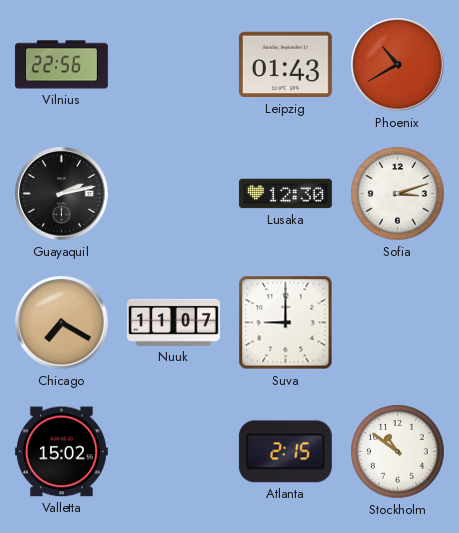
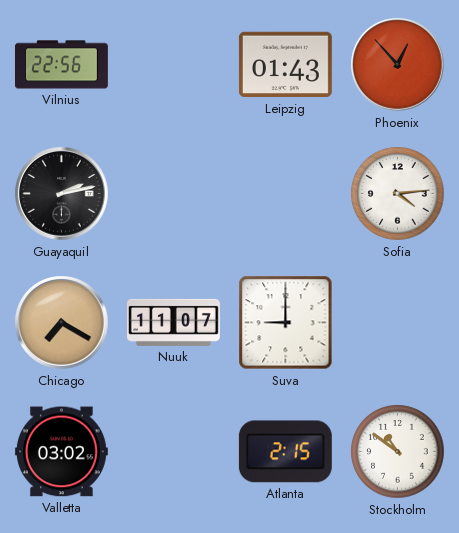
Phoenix: 10:40 -> 12:53 (398, 65)
Lusaka: 12:30 -> none (285, 194)
Sofia: 3:12 -> 4:14 (398, 194)
Valletta: 15:02 -> 03:02 (61, 452)
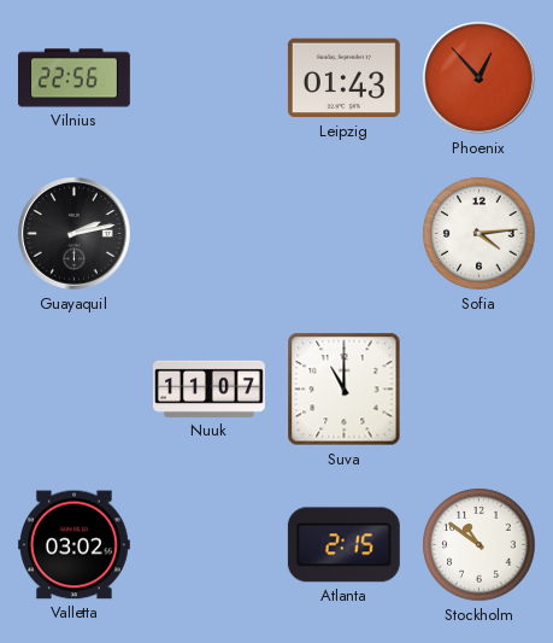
Chicago: 7:20 -> none (62, 323)
Suva: 9:00 -> 11:00 (345, 390)
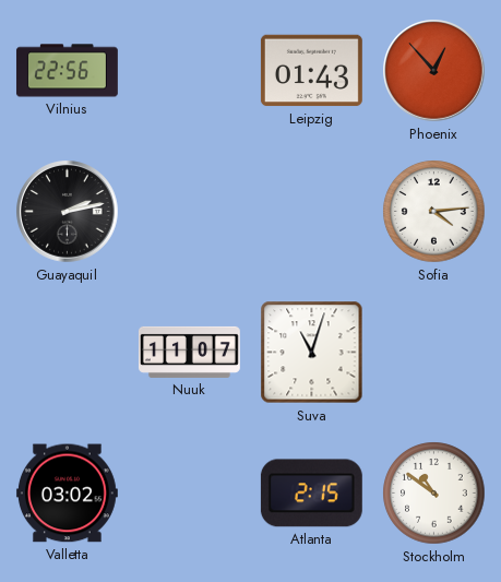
Suva: 11:00 -> 11:03 (312, 353)
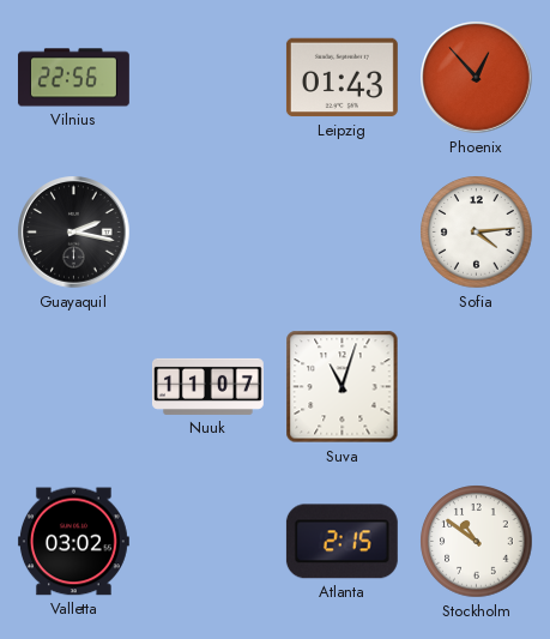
Guayaquil: 2:13 -> 2:17 (74, 233)
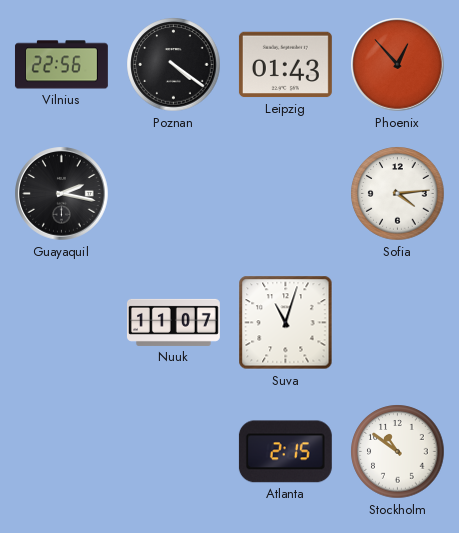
Poznan: none -> 4:21 (174, 65)
Valletta: 03:02 -> none (73, 542)
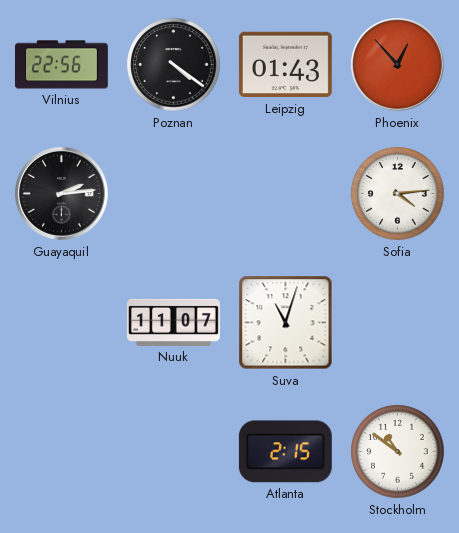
Guayaquil: 2:17 -> 2:14 (62, 194)
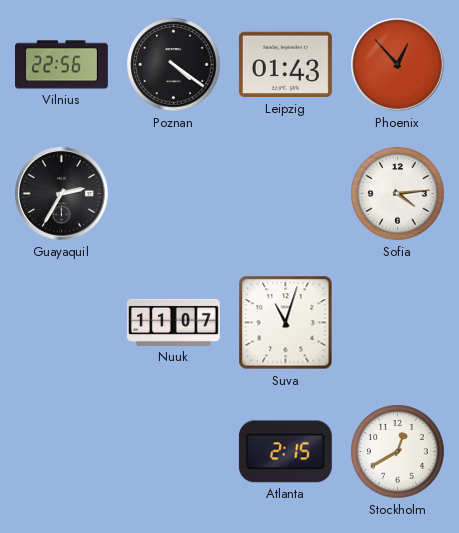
Guayaquil: 2:14 -> 2:35 (62, 194)
Stockholm: 10:51 -> 12:40 (398, 452)
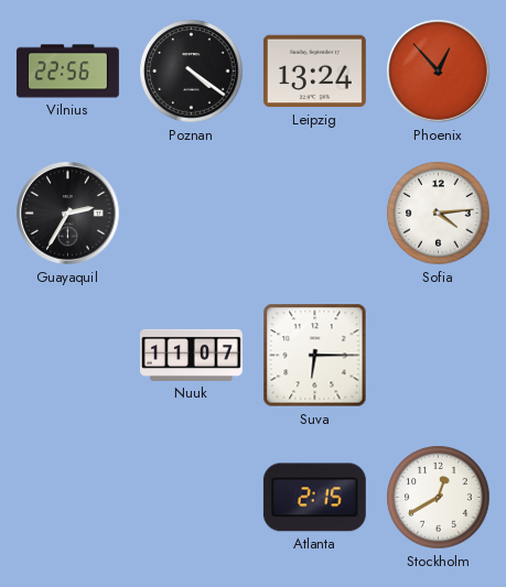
Leipzig: 01:43 -> 13:24 (314, 72)
Suva: 11:03 -> 6:15 (315, 356)
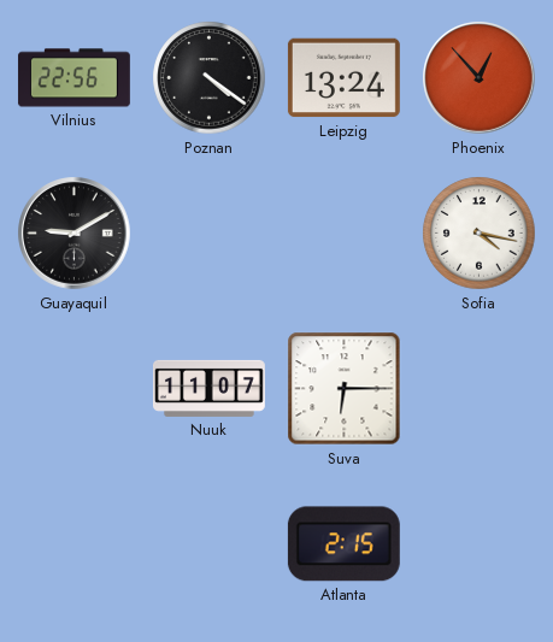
Guayaquil: 2:35 -> 9:10 (75, 234)
Sofia: 4:14 -> 4:17 (480, 234)
Stockholm: 12:40 -> none (439, 498)
